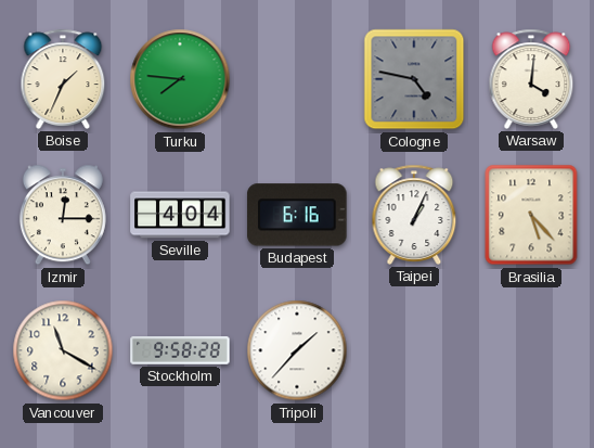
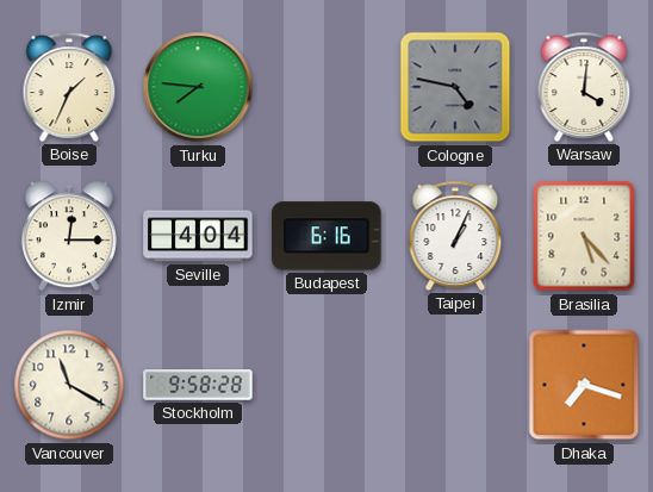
Tripoli: 1:37 -> none (297, 350)
Dhaka: none -> 7:18 (584, 385)
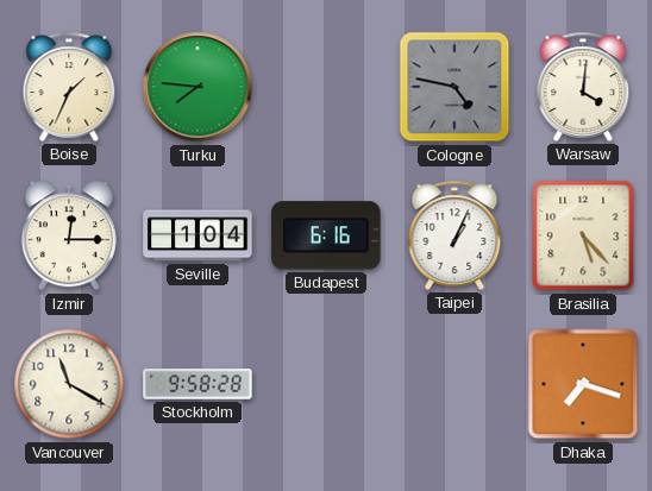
Seville: 4:04 -> 1:04 (198, 235)
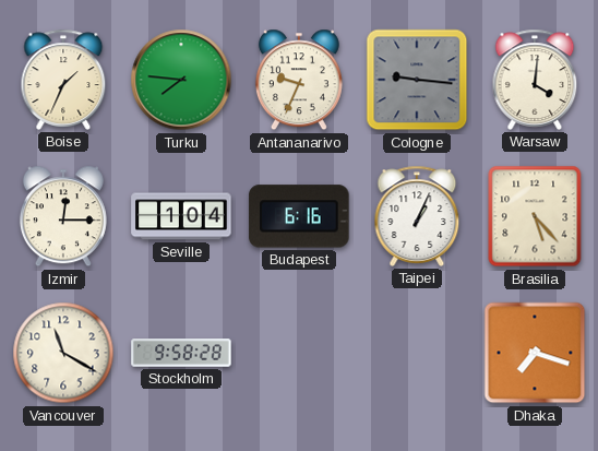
Antananarivo: none -> 9:34 (299, 80)
Cologne: 4:47 -> 9:16 (417, 80)
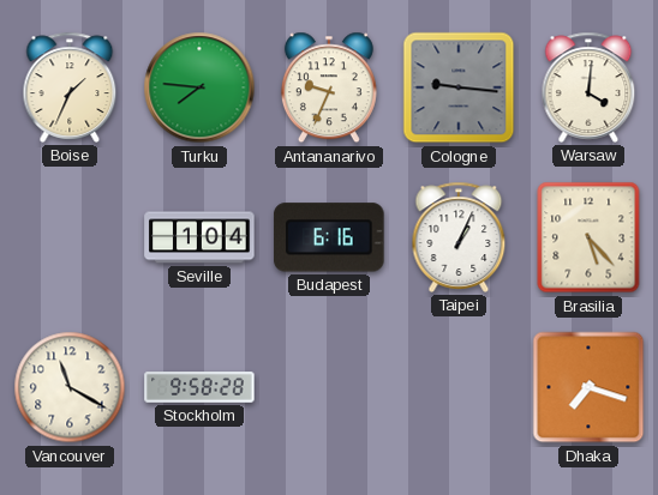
Izmir: 12:15 -> none (63, 216)
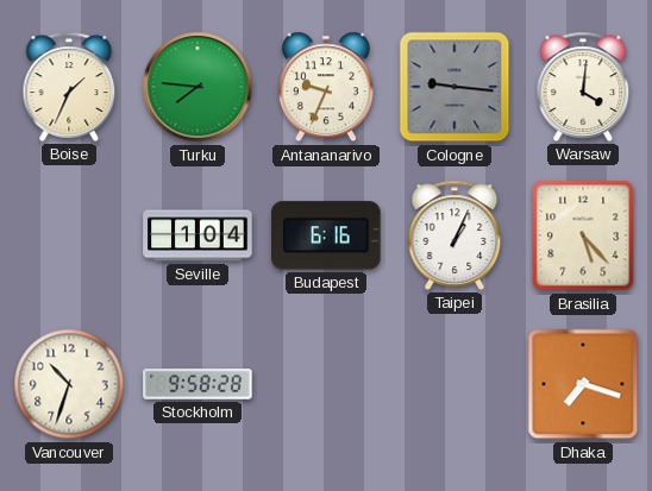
Vancouver: 11:20 -> 10:33 (69, 384)
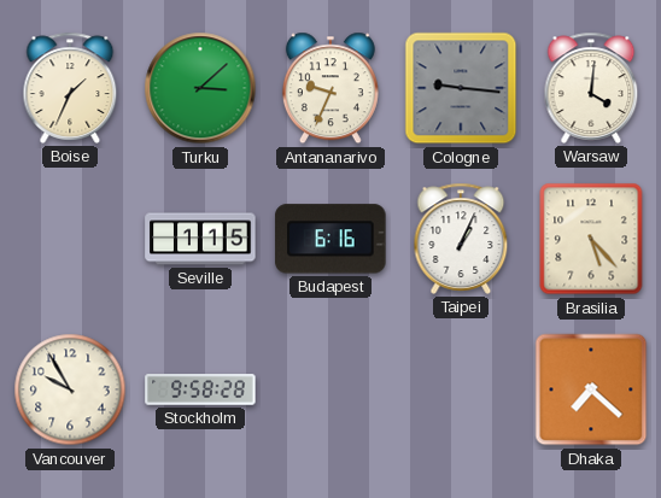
Turku: 7:46 -> 3:08 (200, 88)
Seville: 1:04 -> 1:15 (200, 239)
Vancouver: 10:33 -> 9:55 (70, 389)
Dhaka: 7:18 -> 7:22 (591, 389)
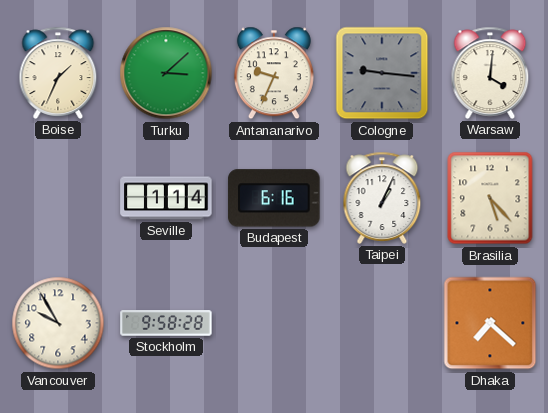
Seville: 1:15 -> 1:14 (166, 198)
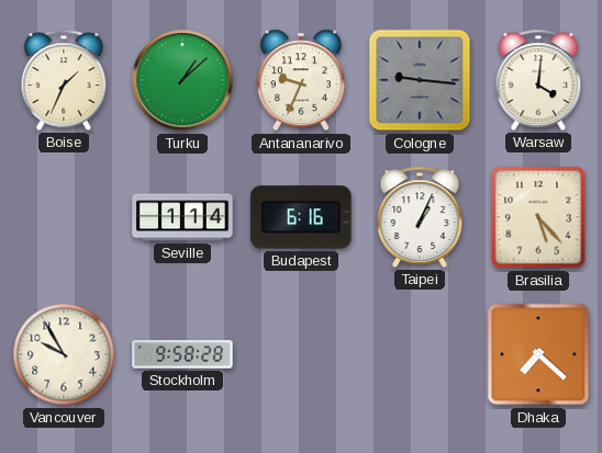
Turku: 3:08 -> 1:08 (182, 80)
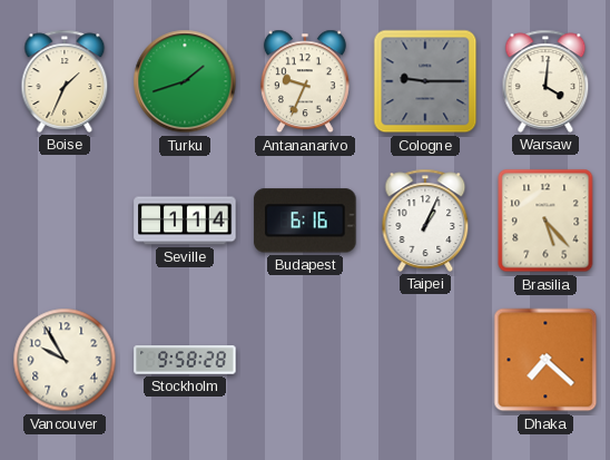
Turku: 1:08 -> 1:42 (185, 81)
Cologne: 9:16 -> 9:15 (425, 81)
